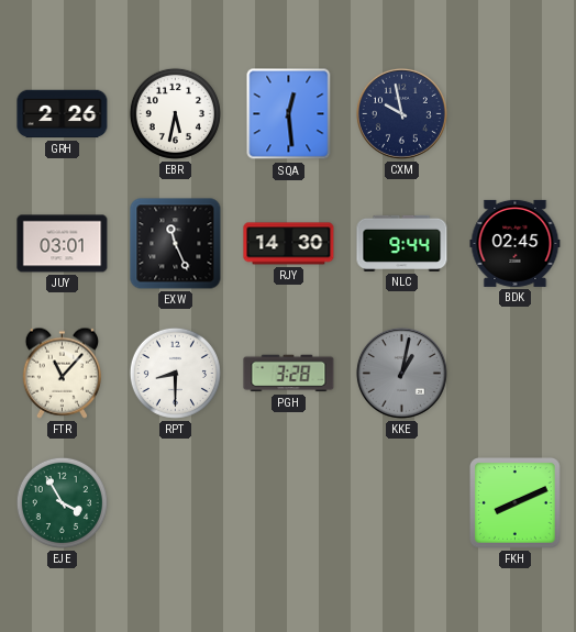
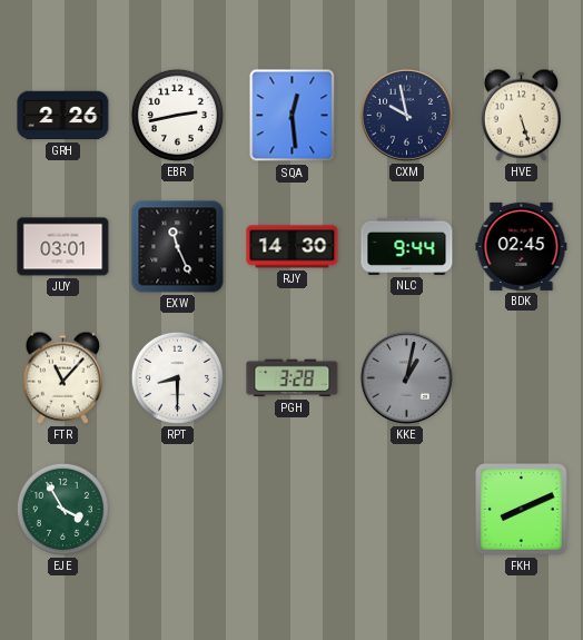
EBR: 5:32 -> 2:43 (177, 115)
HVE: none -> 5:27 (521, 115)
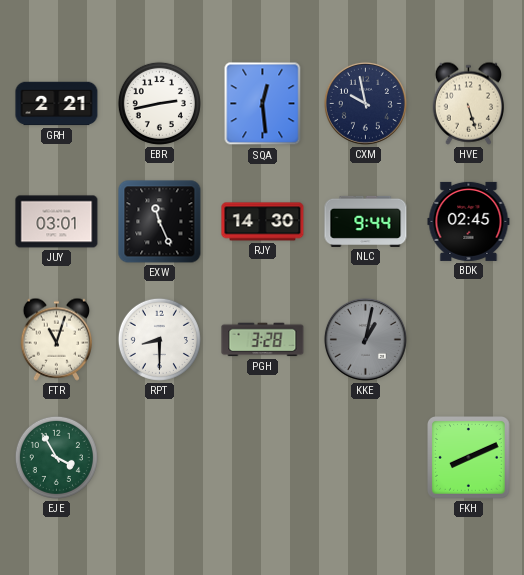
GRH: 2:26 -> 2:21 (57, 104)
FTR: 11:07 -> 11:03 (56, 339)
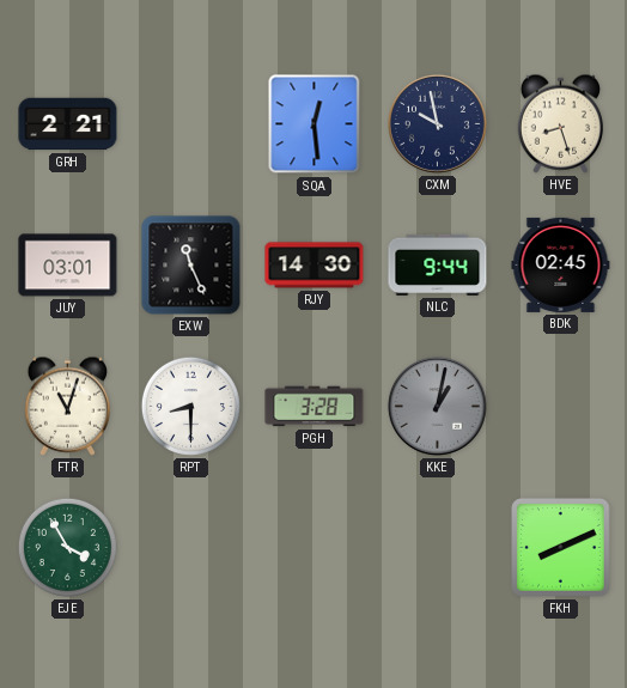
EBR: 2:43 -> none (159, 103)
HVE: 5:27 -> 8:27 (560, 123)
